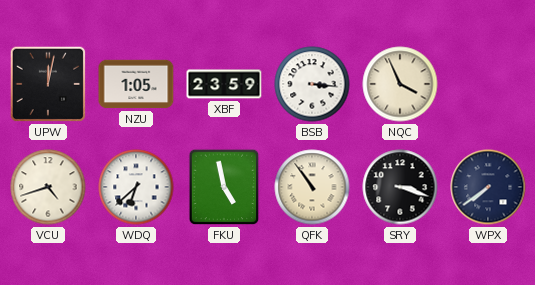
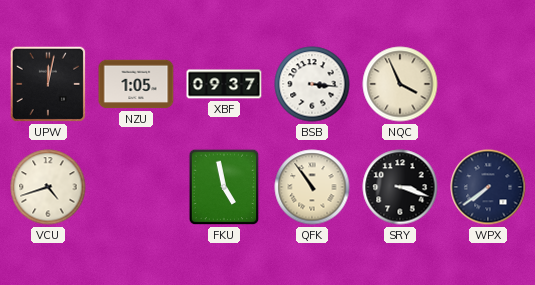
XBF: 23:59 -> 09:37 (224, 84)
WDQ: 6:38 -> none (136, 187)
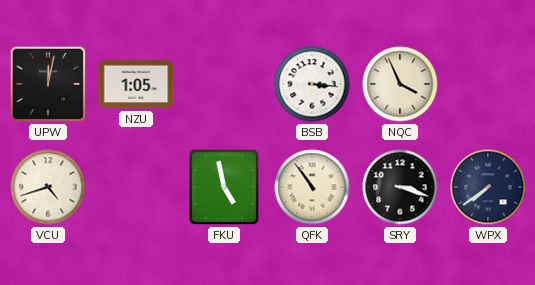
XBF: 09:37 -> none (224, 84)
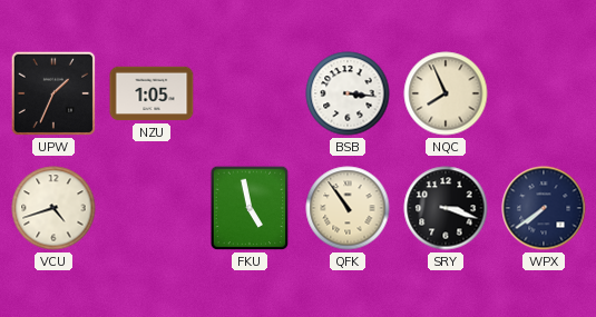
UPW: 12:02 -> 1:34 (53, 93)
NQC: 3:56 -> 7:56 (446, 93)
